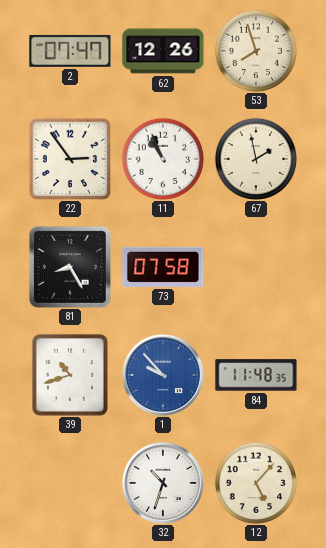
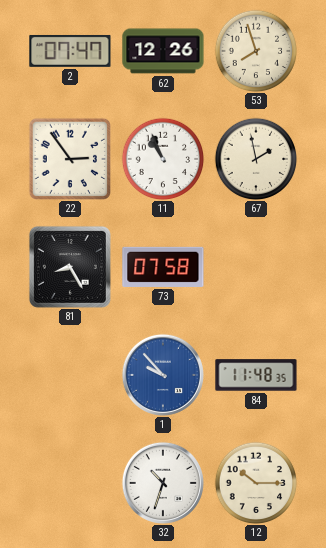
39: 10:42 -> none (70, 375)
12: 5:07 -> 10:15 (256, 483)
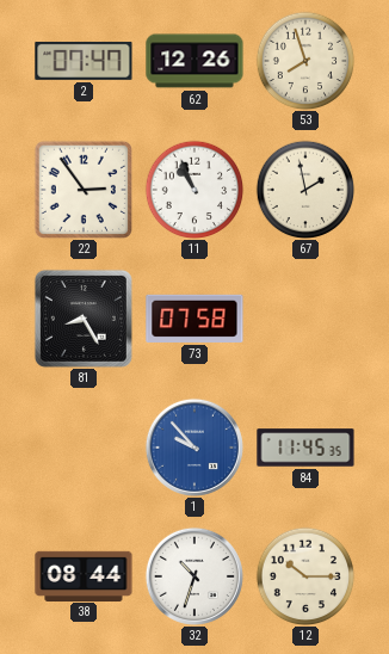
84: 11:48 -> 11:45 (305, 448)
38: none -> 08:44 (84, 575)
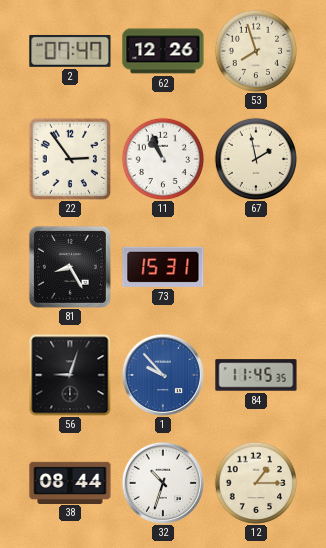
73: 07:58 -> 15:31 (163, 267)
56: none -> 9:03 (70, 375)
12: 10:15 -> 1:15 (256, 483)
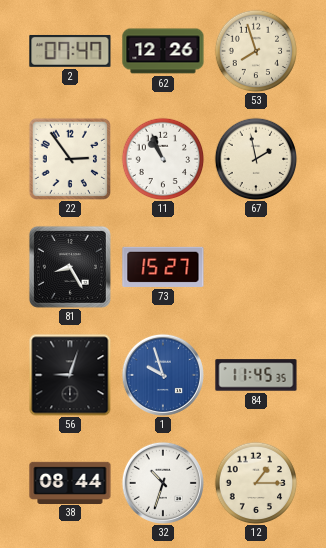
73: 15:31 -> 15:27 (163, 267)
1: 9:53 -> 9:57 (163, 375)
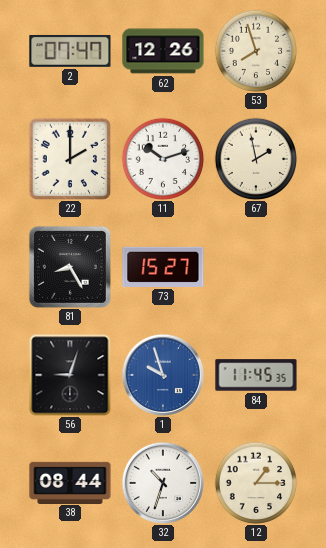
22: 2:54 -> 2:00 (69, 158)
11: 10:56 -> 10:12 (163, 159)
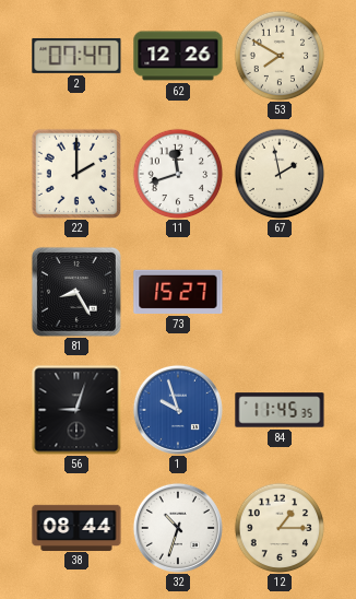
53: 7:57 -> 7:50 (280, 56)
11: 10:12 -> 11:42 (178, 174)
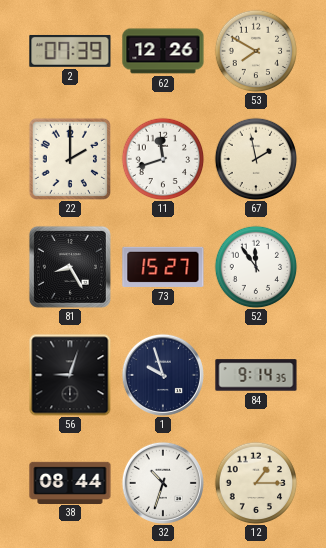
2: 07:47 -> 07:39 (70, 51)
52: none -> 11:54 (256, 267)
1 dial: blue -> navy (163, 375)
84: 11:45 -> 9:14 (256, 375)
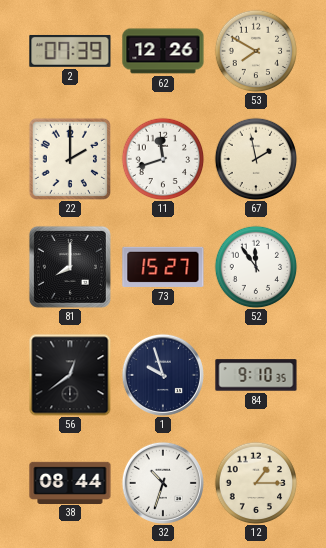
81: 8:25 -> 8:00 (70, 267)
56: 9:03 -> 12:39 (70, 375)
84: 9:14 -> 9:10 (256, 375)
